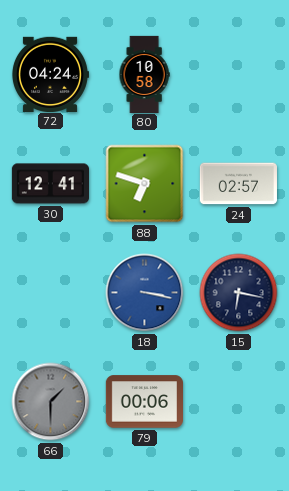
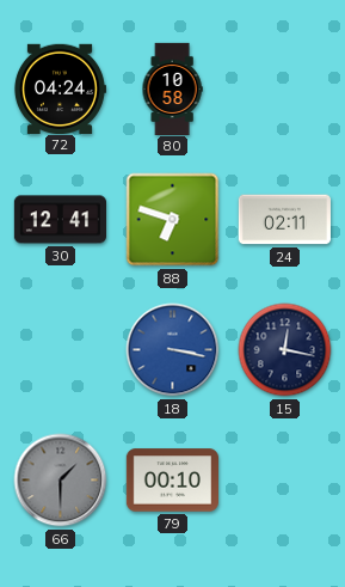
24: 02:57 -> 02:11 (284, 220)
15: 6:17 -> 12:17 (285, 350)
79: 00:06 -> 00:10 (172, 481)
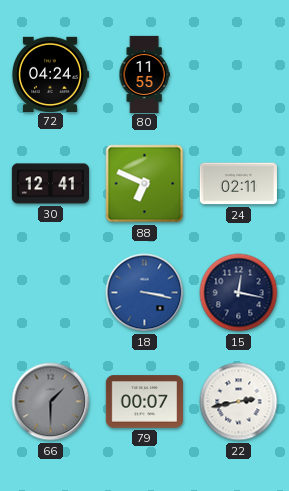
80: 10:58 -> 11:55 (144, 74)
88: 6:48 -> 6:49 (145, 184)
79: 00:10 -> 00:07 (144, 402)
22: none -> 2:43 (239, 402)
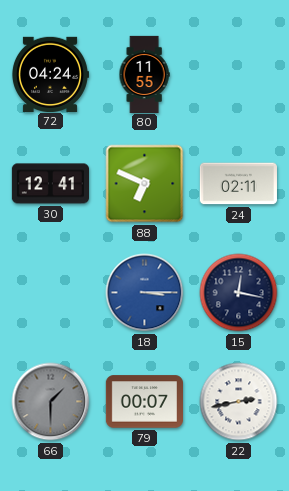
18: 3:17 -> 3:15 (145, 293)
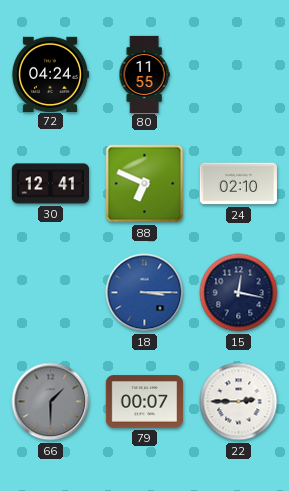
24: 02:11 -> 02:10 (238, 184)
22: 2:43 -> 2:45 (239, 402)
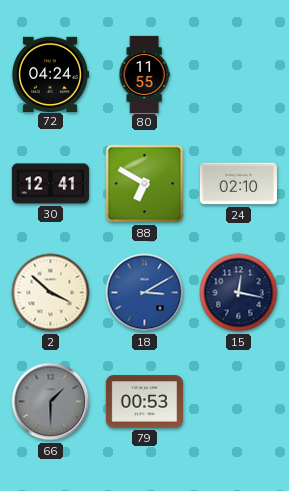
88: 6:49 -> 6:50 (145, 184)
2: none -> 3:52 (51, 293)
18: 3:15 -> 3:10 (145, 293)
79: 00:07 -> 00:53 (144, 402)
22: 2:45 -> none (239, 402)
